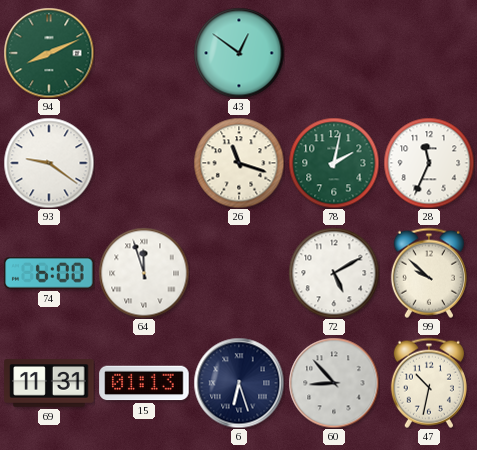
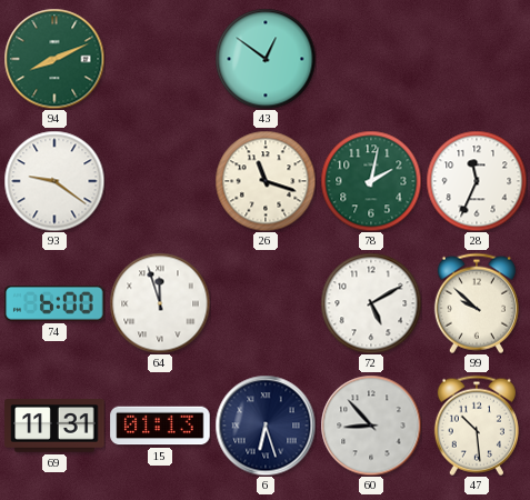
47: 10:32 -> 10:29 (477, 426)
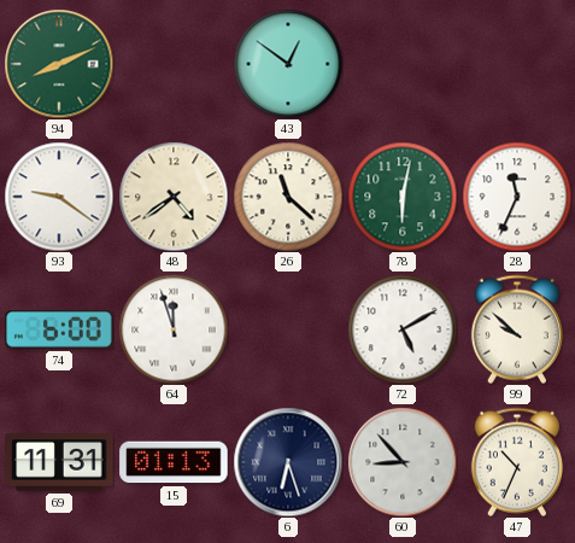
48: none -> 4:39 (174, 197)
26: 11:18 -> 11:22 (288, 197)
78: 2:02 -> 6:02 (403, 197)
47: 10:29 -> 10:34 (517, 462)
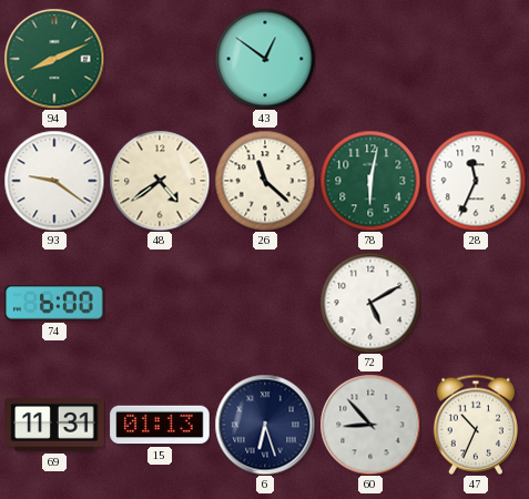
64: 11:57 -> none (174, 329)
99: 9:52 -> none (517, 329)
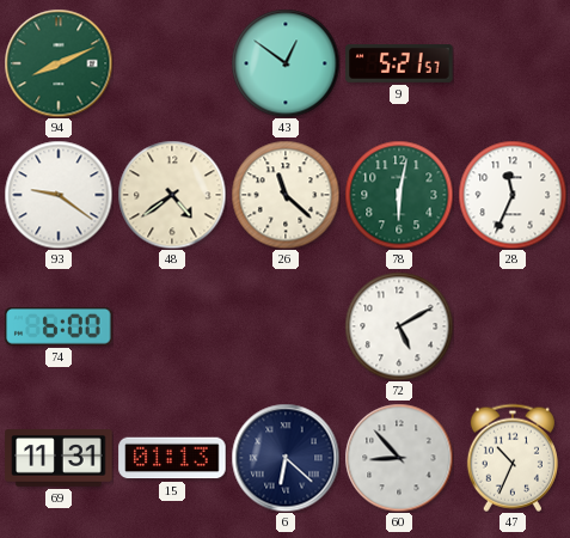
9: none -> 5:21 (399, 65)
6: 6:27 -> 6:22 (286, 458)
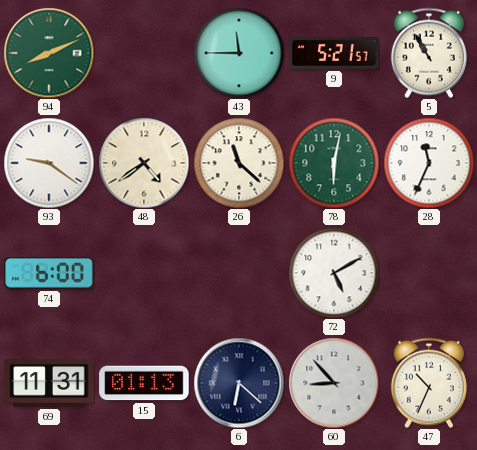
43: 12:51 -> 11:45 (239, 53)
5: none -> 10:55 (429, 53)
